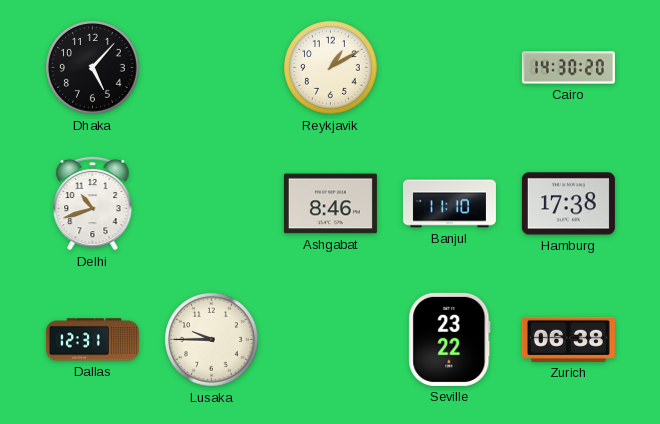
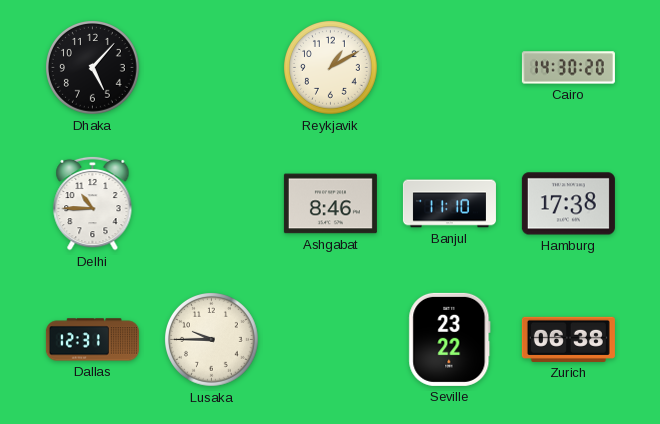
Delhi: 10:42 -> 10:45 (93, 203)
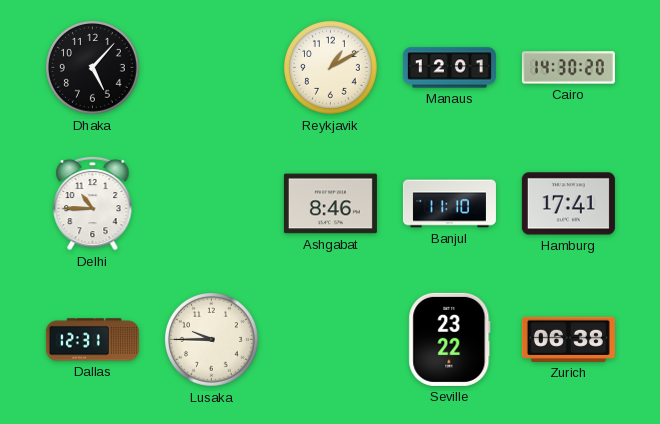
Manaus: none -> 12:01 (449, 68)
Hamburg: 17:38 -> 17:41 (568, 204)
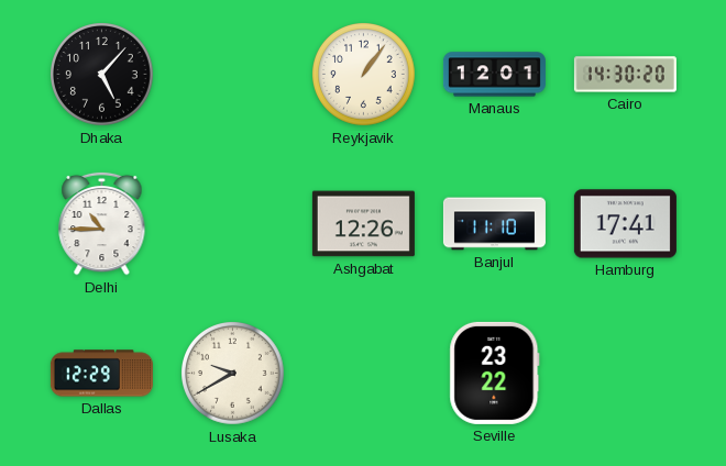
Reykjavik: 1:10 -> 1:06 (364, 75)
Ashgabat: 8:46 -> 12:26 (363, 224)
Dallas: 12:31 -> 12:29 (101, 374)
Lusaka: 9:45 -> 9:40 (233, 374)
Zurich: 06:38 -> none (568, 339)
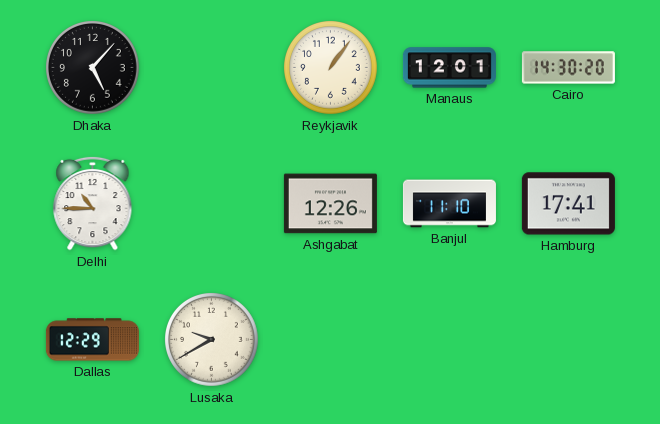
Seville: 23:22 -> none (495, 373)
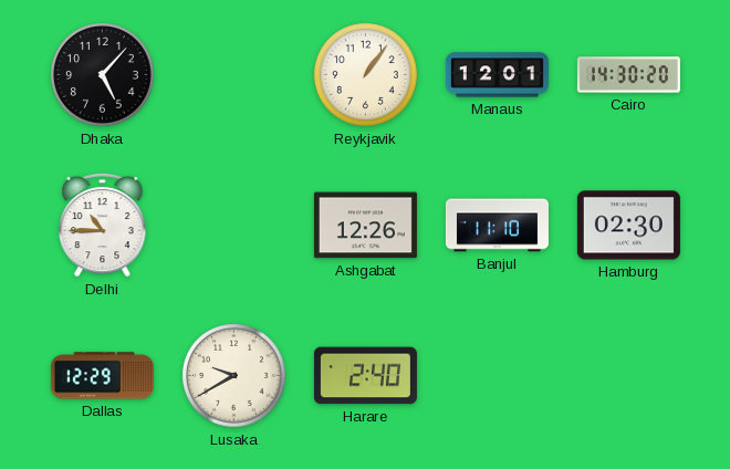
Hamburg: 17:41 -> 02:30 (628, 226)
Harare: none -> 2:40 (365, 376)
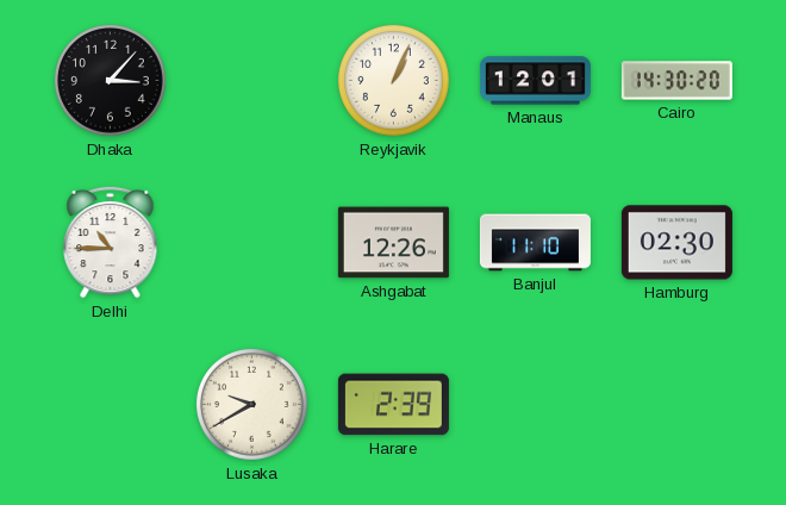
Dhaka: 5:07 -> 3:07 (111, 81)
Reykjavik: 1:06 -> 1:04 (394, 81)
Dallas: 12:29 -> none (102, 376)
Harare: 2:40 -> 2:39 (393, 405)
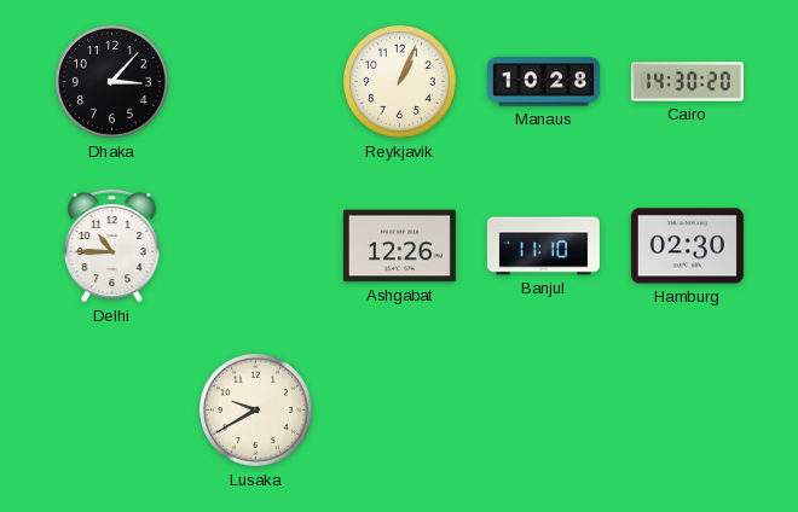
Manaus: 12:01 -> 10:28 (543, 82)
Harare: 2:39 -> none (393, 405)
